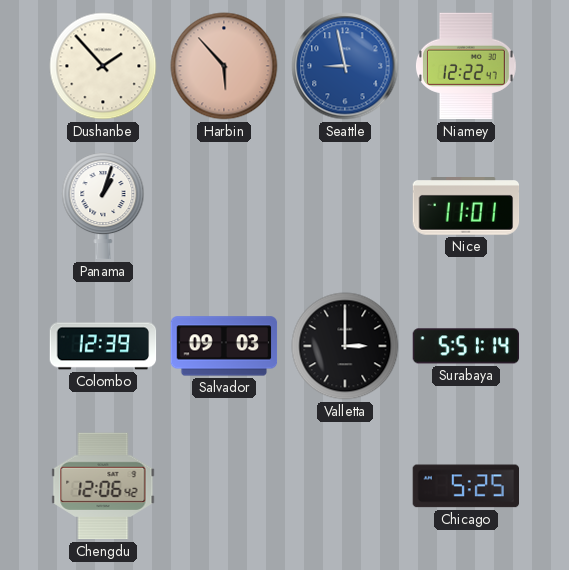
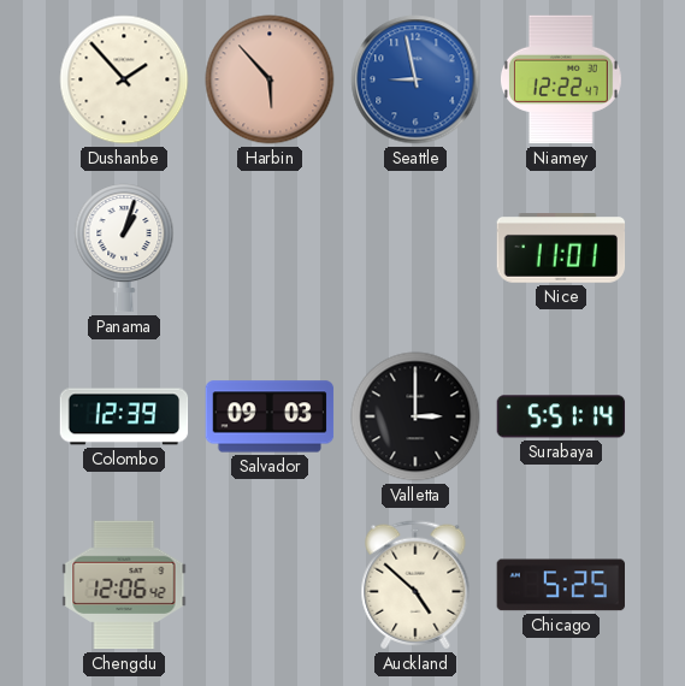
Auckland: none -> 4:52 (415, 585)
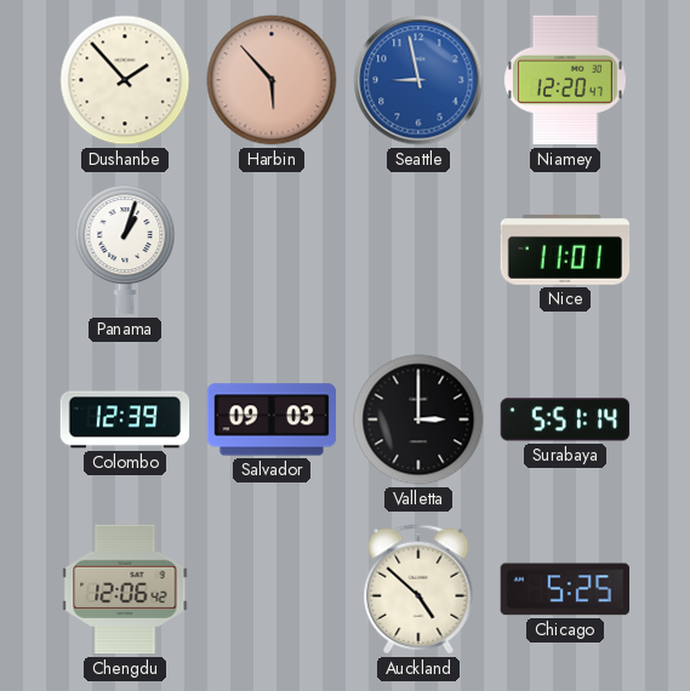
Niamey: 12:22 -> 12:20 (565, 80)
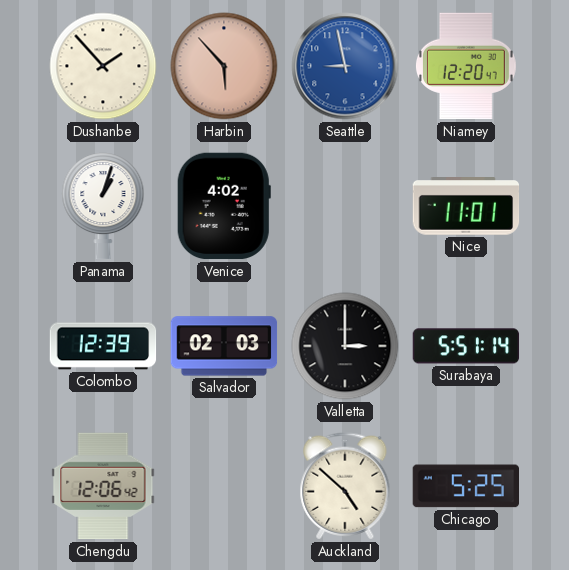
Venice: none -> 4:02 (224, 206)
Salvador: 09:03 -> 02:03 (224, 346)
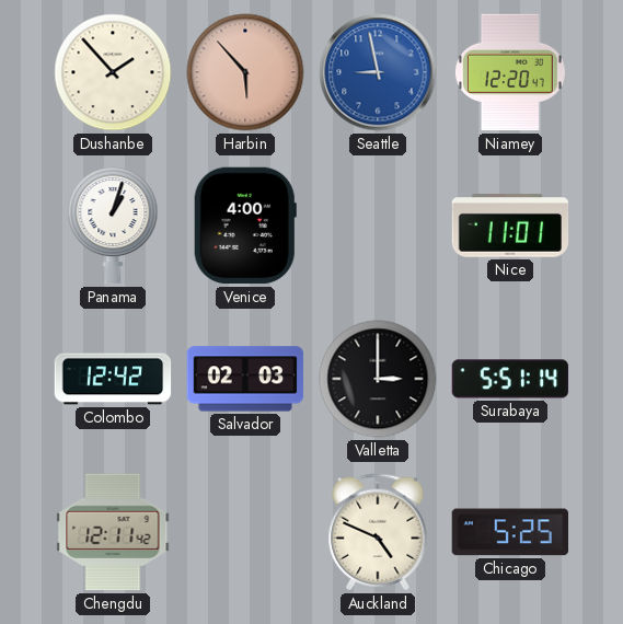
Venice: 4:02 -> 4:00 (245, 226)
Colombo: 12:39 -> 12:42 (113, 379)
Chengdu: 12:06 -> 12:11 (113, 532)
Auckland: 4:52 -> 4:49 (378, 532)
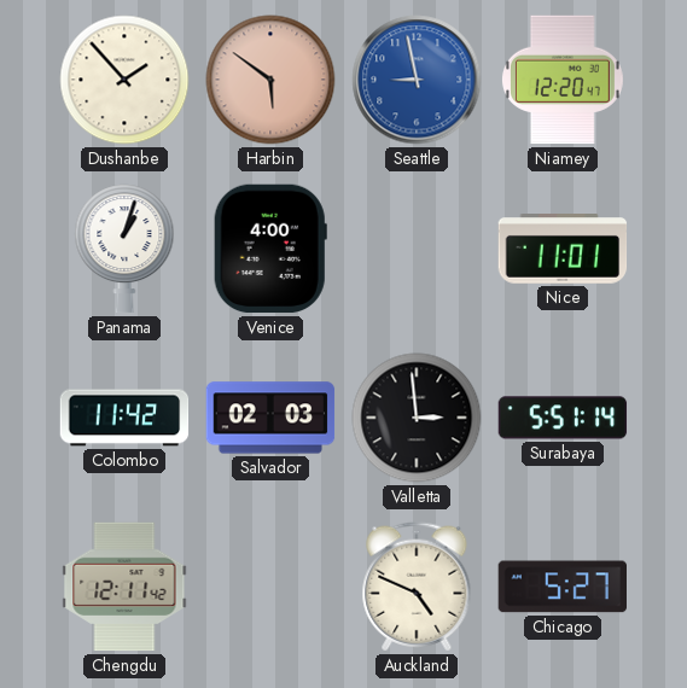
Harbin: 5:53 -> 5:51 (270, 80)
Colombo: 12:42 -> 11:42 (124, 418)
Valletta: 3:00 -> 2:59 (417, 418)
Chicago: 5:25 -> 5:27 (561, 587)
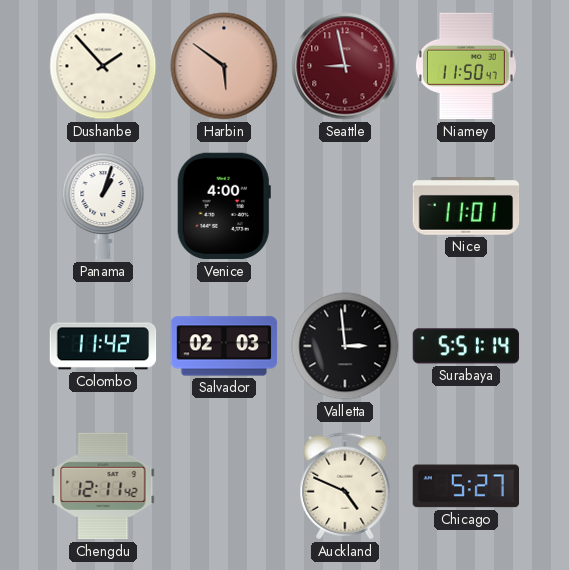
Seattle dial: blue -> burgundy (345, 66)
Niamey: 12:20 -> 11:50 (466, 66)
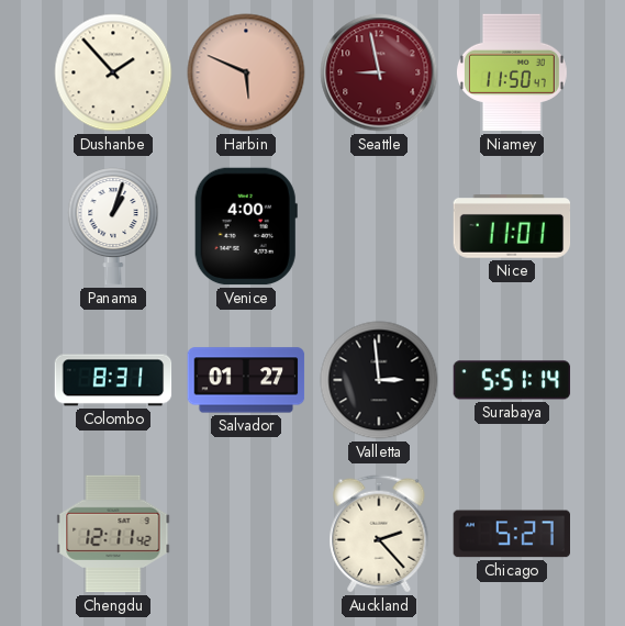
Harbin: 5:51 -> 5:49 (246, 72)
Colombo: 11:42 -> 8:31 (113, 380)
Salvador: 02:03 -> 01:27 (246, 380)
Auckland: 4:49 -> 2:23 (379, 534)
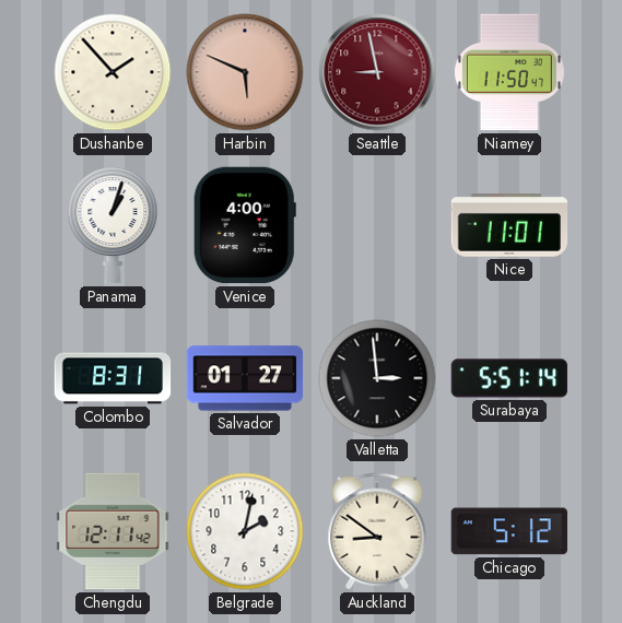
Belgrade: none -> 2:02 (245, 531)
Auckland: 2:23 -> 8:51 (377, 531)
Chicago: 5:27 -> 5:12 (508, 531)
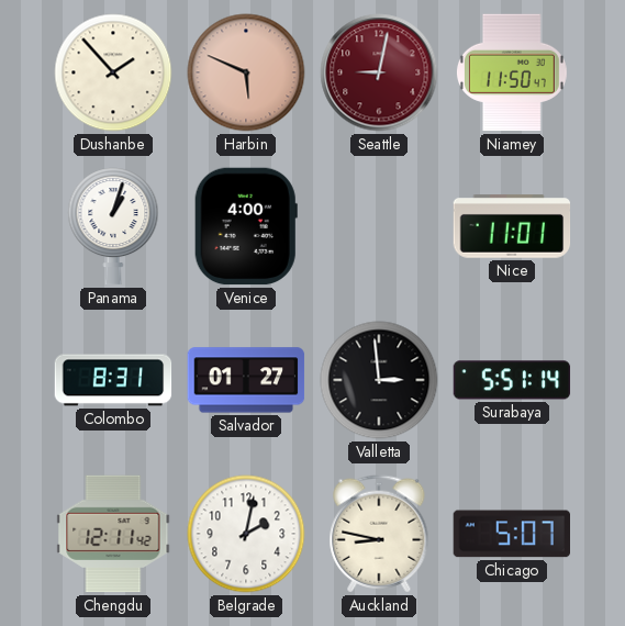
Seattle: 8:58 -> 9:02 (379, 72)
Auckland: 8:51 -> 8:47 (379, 534)
Chicago: 5:12 -> 5:07 (511, 534)
